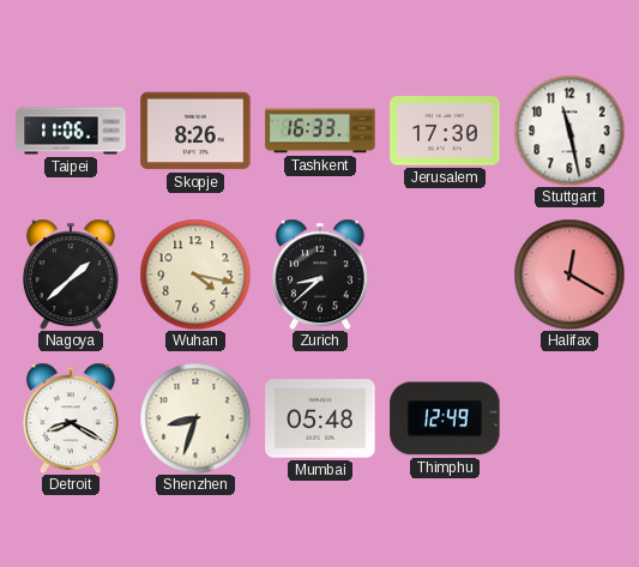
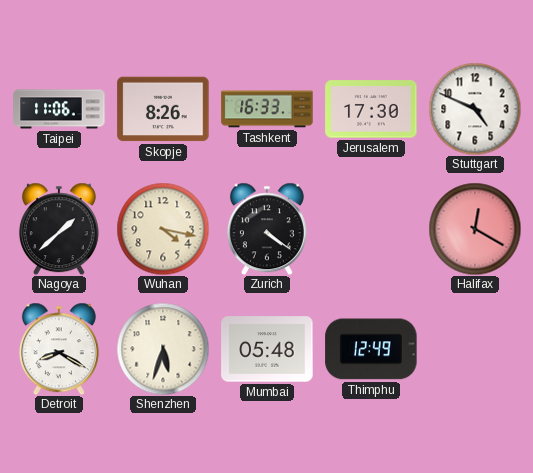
Stuttgart: 11:28 -> 4:49 (475, 109)
Zurich: 8:38 -> 4:21 (267, 229)
Shenzhen: 8:33 -> 5:33 (163, 349)
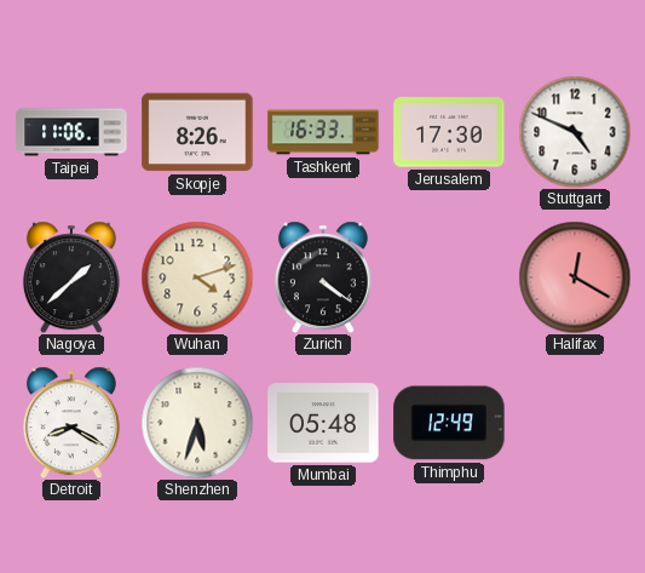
Wuhan: 4:17 -> 4:12 (197, 277)
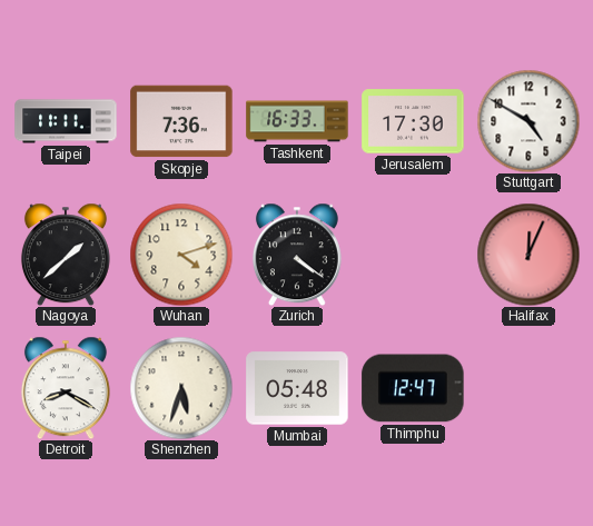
Taipei: 11:06 -> 11:11 (66, 121)
Skopje: 8:26 -> 7:36 (181, 121)
Stuttgart: 4:49 -> 4:50 (528, 121)
Halifax: 12:20 -> 12:04 (528, 255)
Thimphu: 12:49 -> 12:47 (413, 388)
